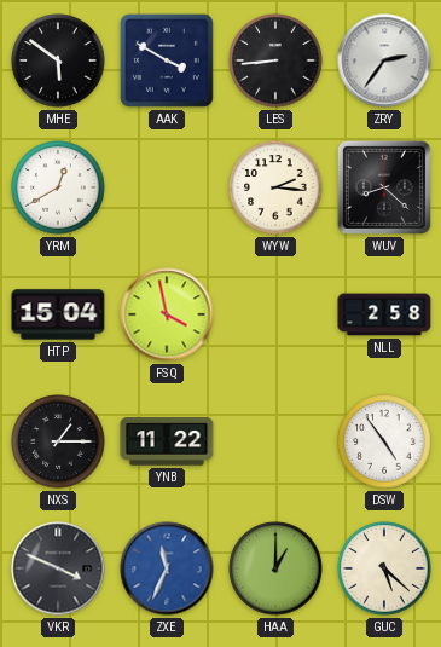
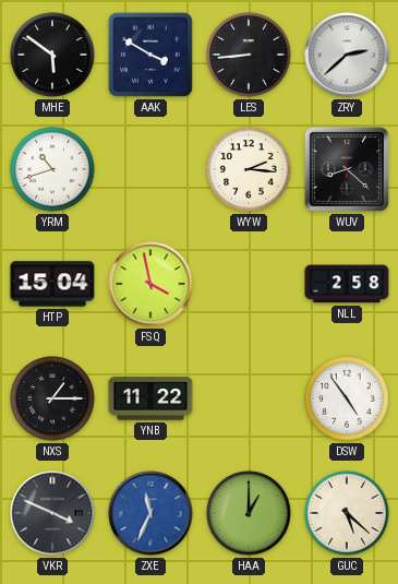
ZRY: 2:36 -> 2:38 (347, 55)
YRM: 12:40 -> 10:42 (52, 169)
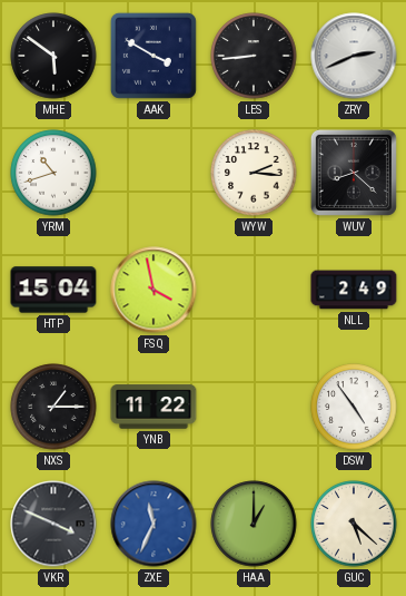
ZRY: 2:38 -> 2:41 (354, 56)
NLL: 2:58 -> 2:49 (354, 290)
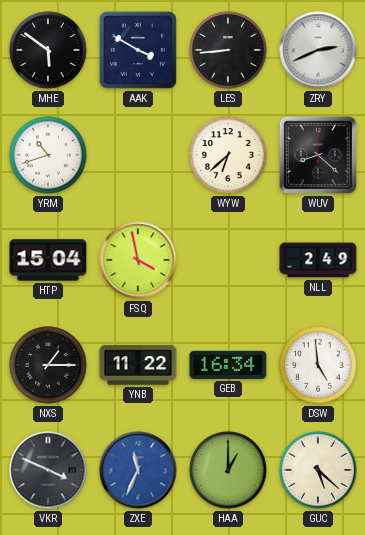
WYW: 2:16 -> 6:38 (228, 155)
GEB: none -> 16:34 (228, 365)
DSW: 4:54 -> 4:59 (318, 365)
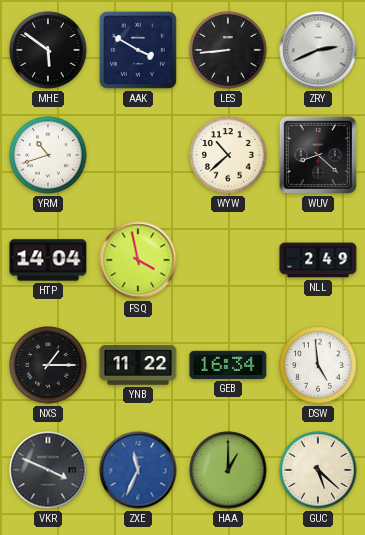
WYW: 6:38 -> 10:38 (228, 155)
HTP: 15:04 -> 14:04 (48, 260)
